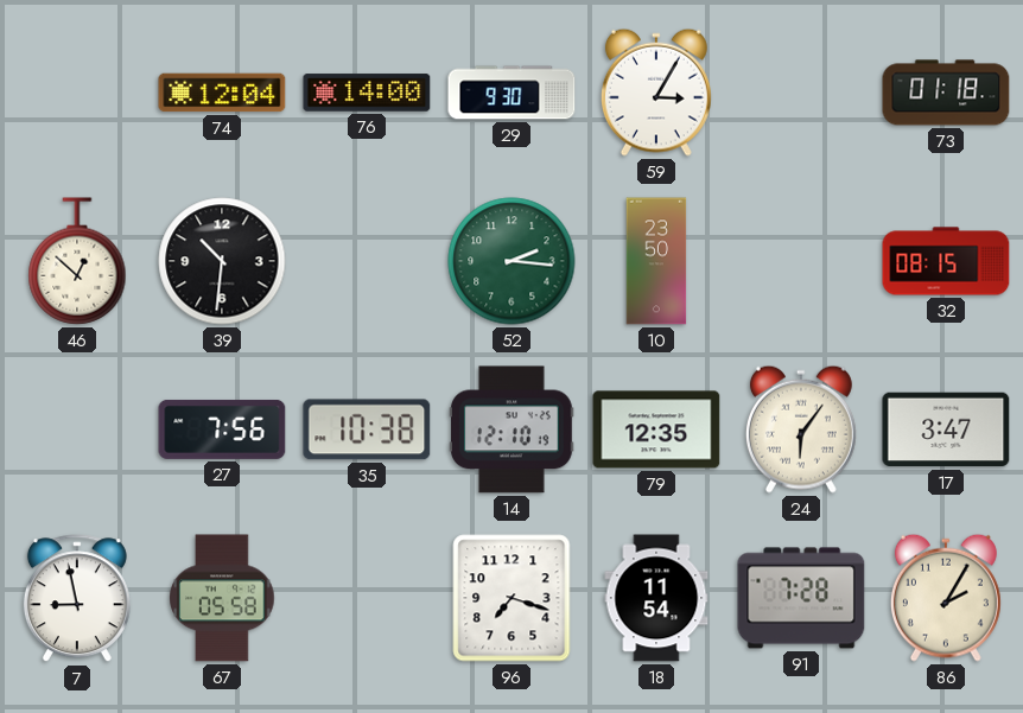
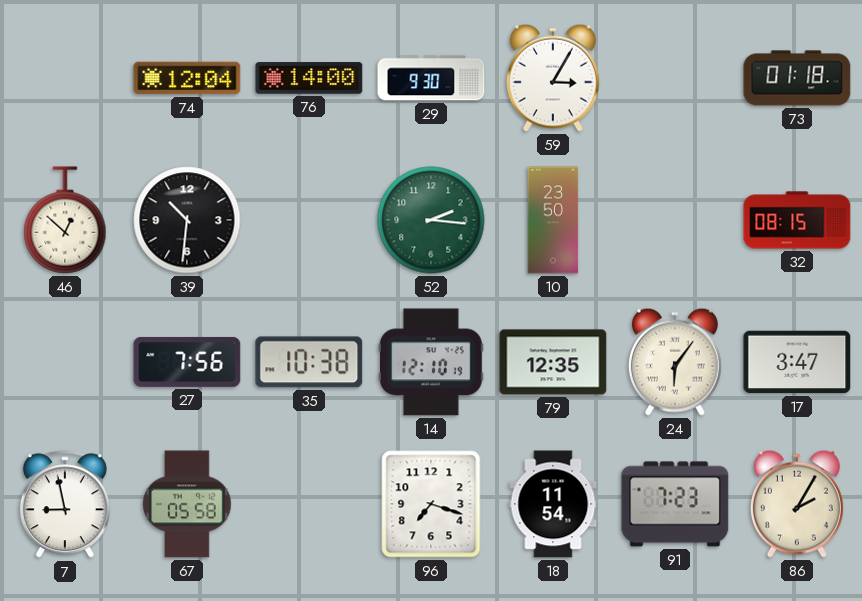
91: 7:28 -> 7:23 (675, 504)
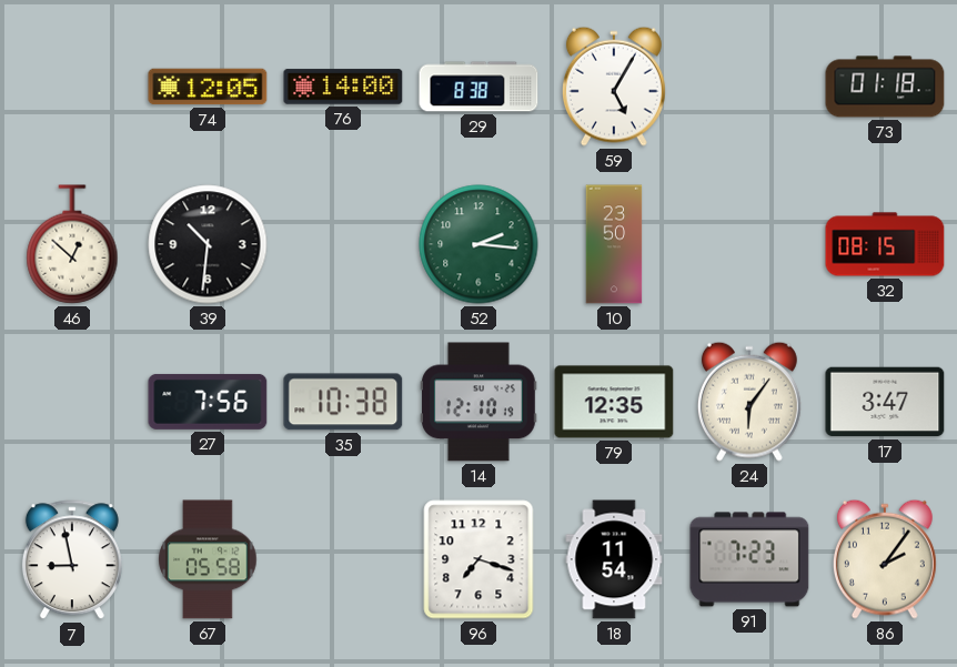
74: 12:04 -> 12:05 (208, 87)
29: 9:30 -> 8:38 (478, 87)
59: 3:05 -> 5:05 (614, 87)
86: 2:05 -> 2:06 (885, 559)
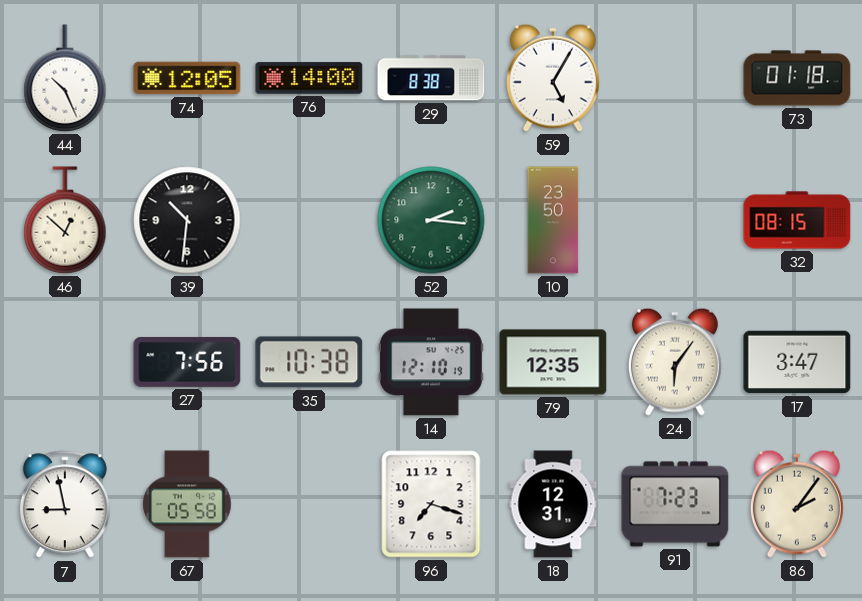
44: none -> 10:26 (65, 78)
18: 11:54 -> 12:31 (553, 504)
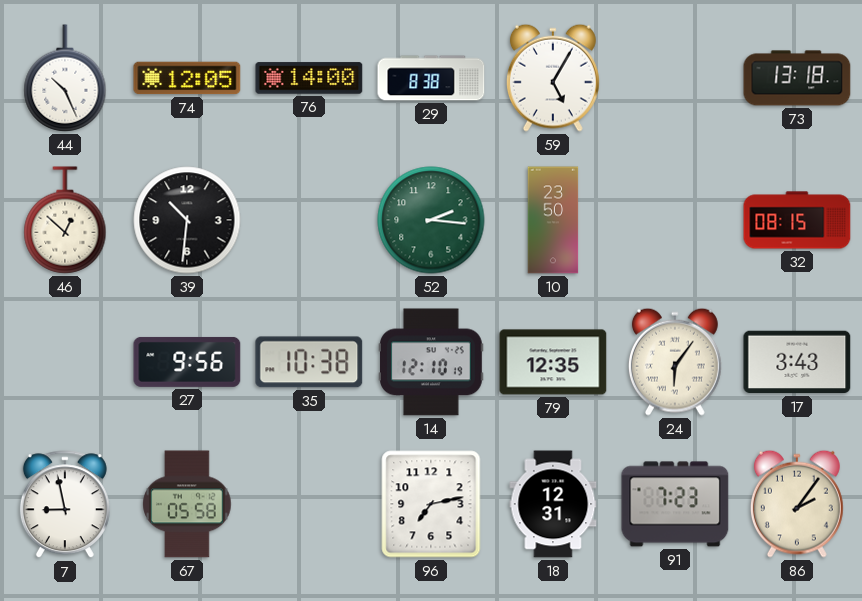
73: 01:18 -> 13:18 (797, 78)
27: 7:56 -> 9:56 (187, 362)
17: 3:47 -> 3:43 (797, 362)
96: 7:18 -> 7:13 (431, 504)
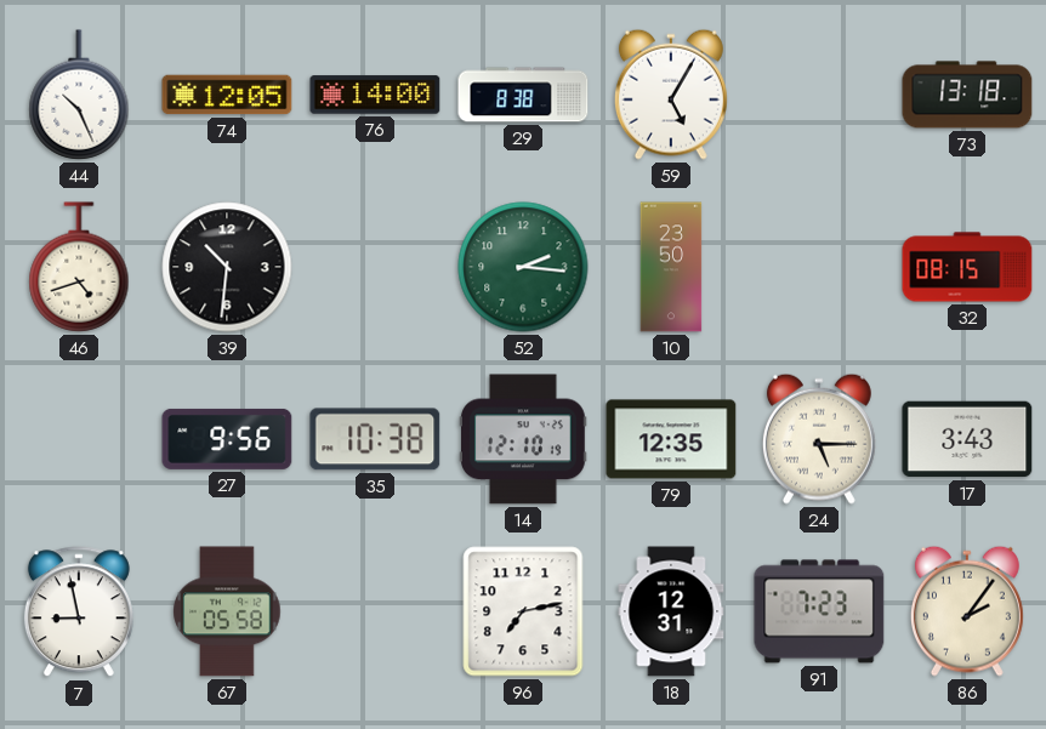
46: 12:52 -> 4:42 (79, 267)
24: 6:06 -> 5:15 (819, 439)
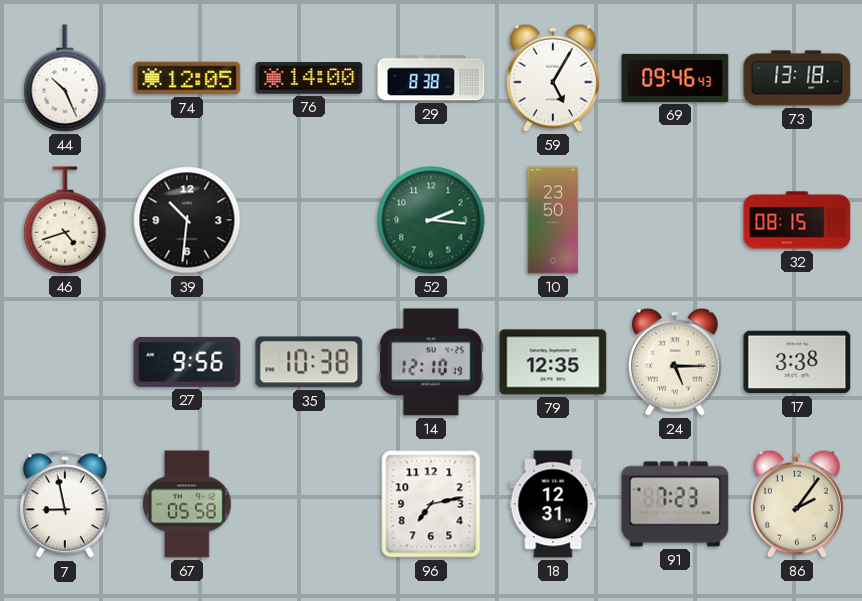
69: none -> 09:46 (675, 78)
17: 3:43 -> 3:38 (797, 362)
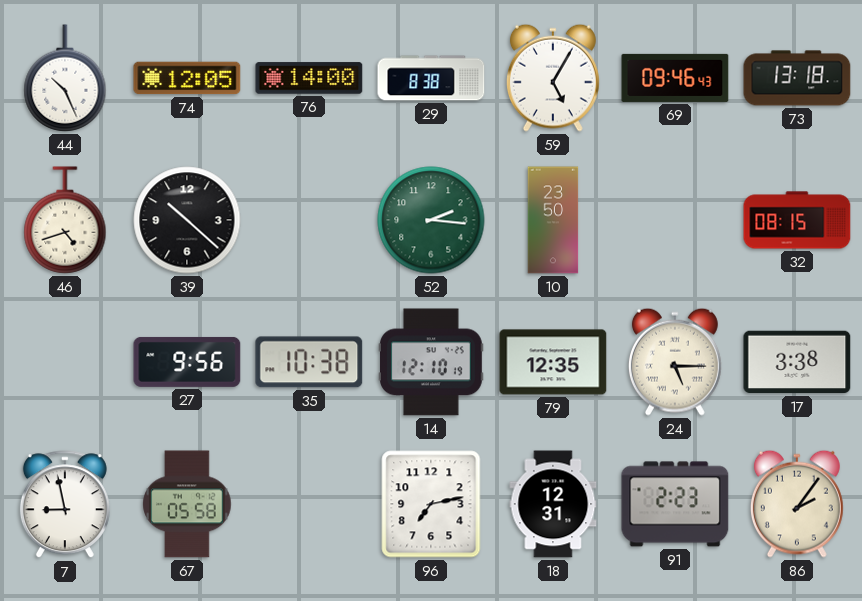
39: 10:31 -> 10:22 (187, 220)
91: 7:23 -> 2:23 (675, 504)
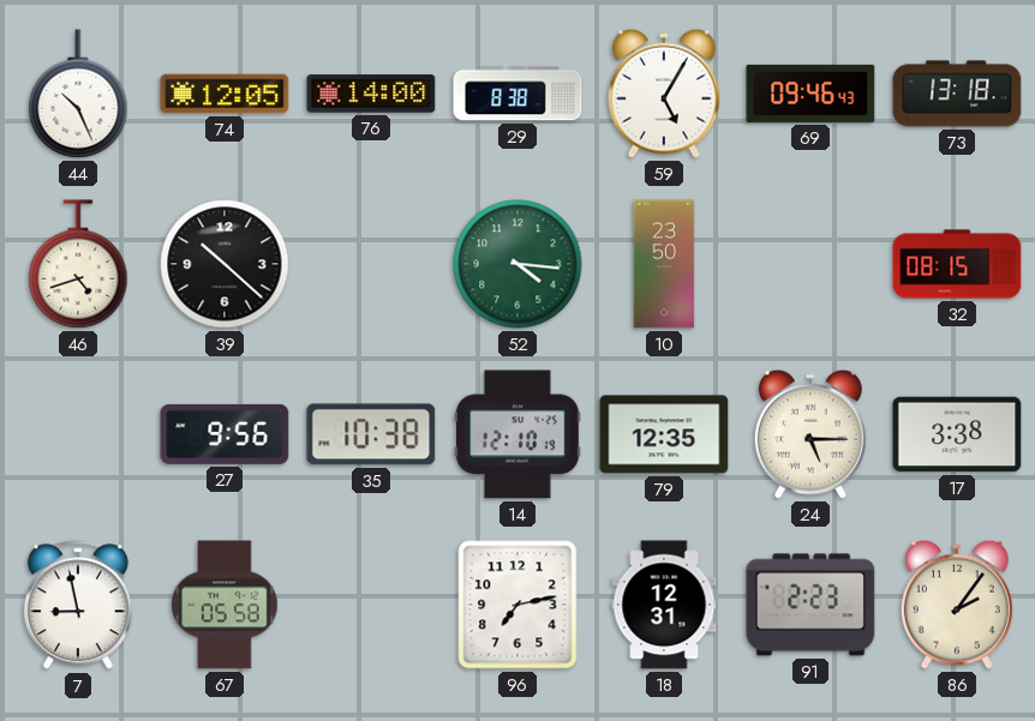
52: 2:16 -> 4:16 (517, 264)
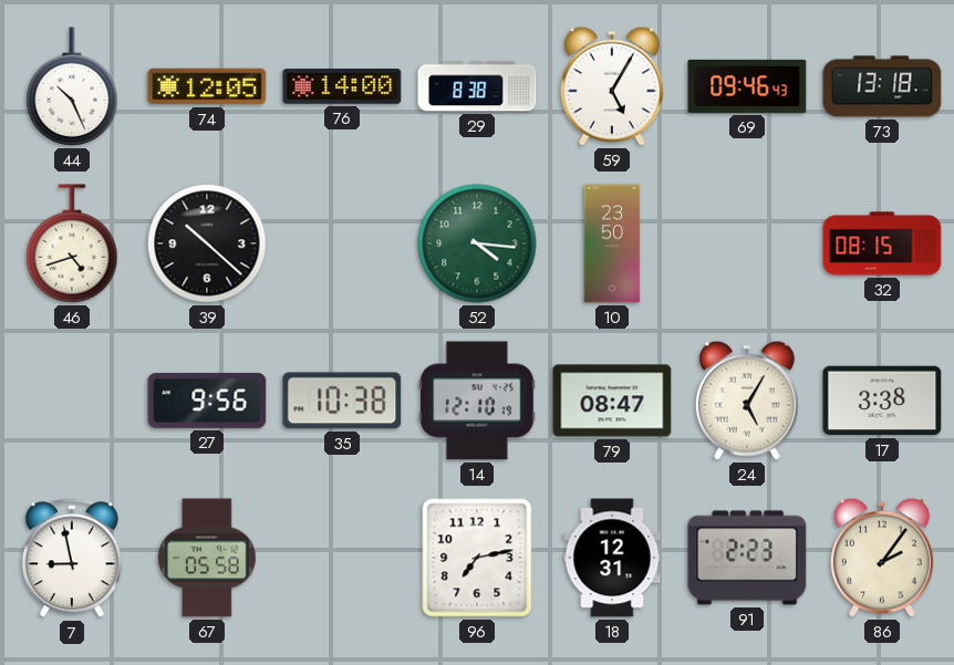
79: 12:35 -> 08:47 (612, 401)
24: 5:15 -> 5:05 (747, 401)
